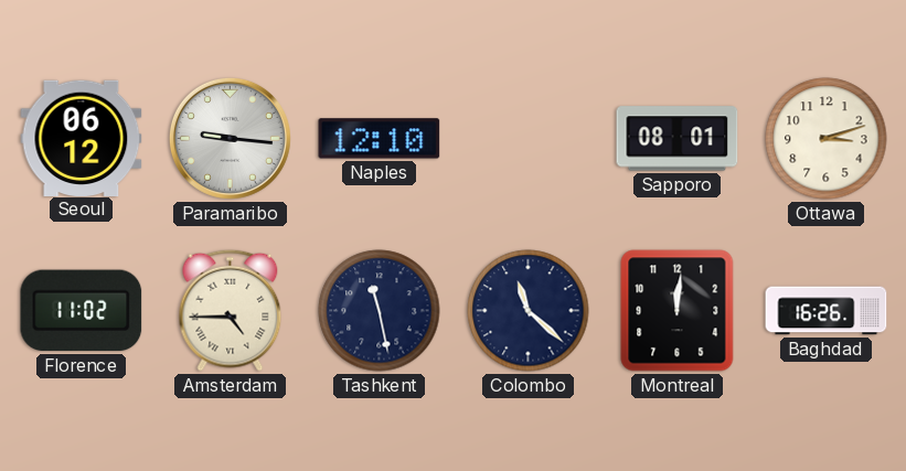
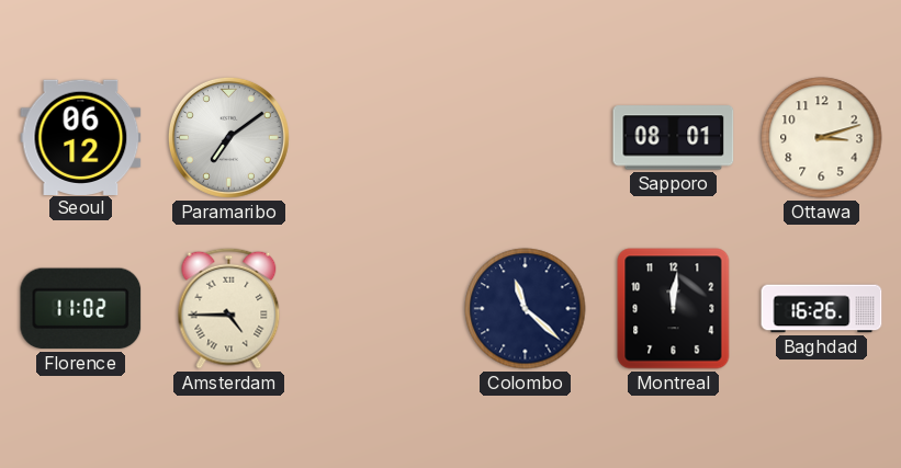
Paramaribo: 9:16 -> 7:09 (228, 137)
Naples: 12:10 -> none (380, 139)
Tashkent: 11:28 -> none (380, 311)
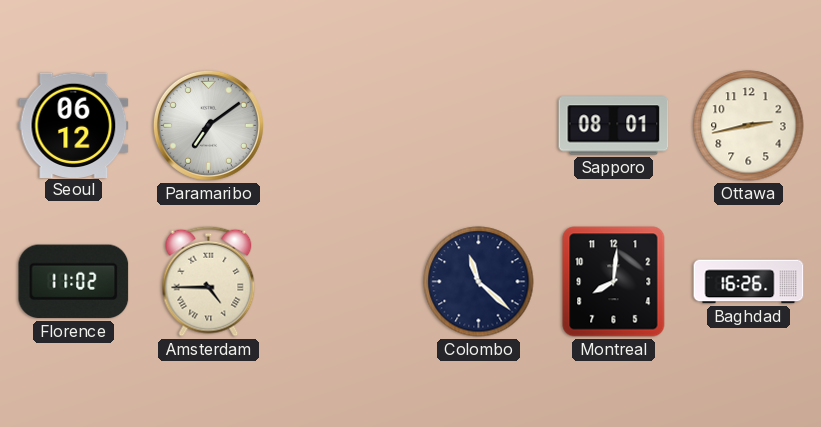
Ottawa: 3:12 -> 2:43 (749, 126)
Montreal: 12:01 -> 8:01 (614, 282)
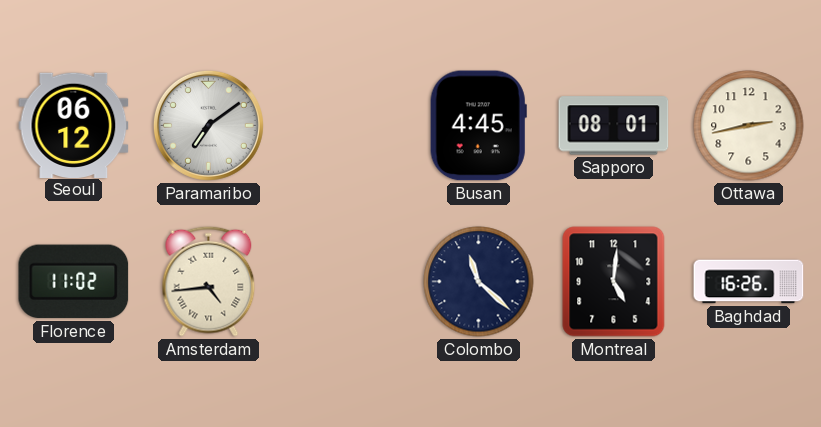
Busan: none -> 4:45 (478, 126)
Amsterdam: 4:45 -> 4:44 (209, 281)
Montreal: 8:01 -> 5:01 (614, 282)
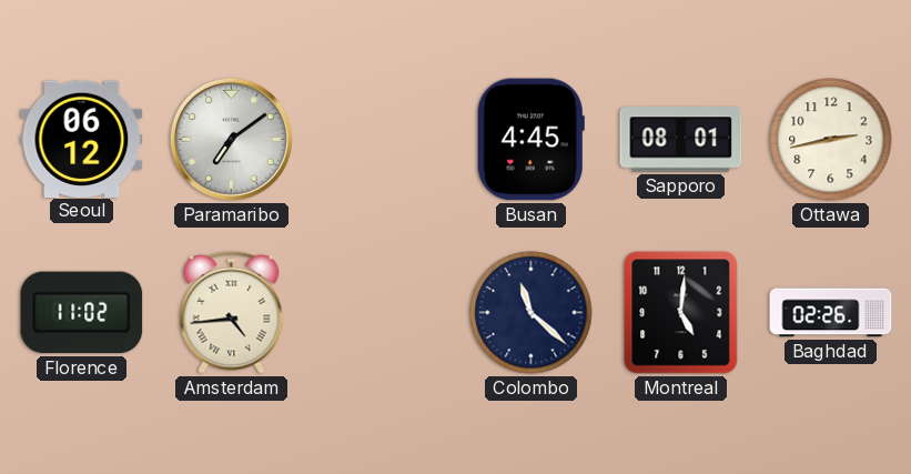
Baghdad: 16:26 -> 02:26 (831, 313)
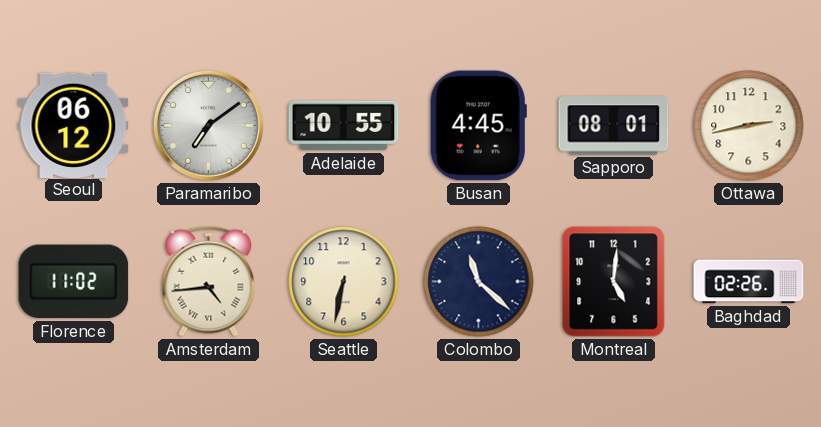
Adelaide: none -> 10:55 (344, 126)
Seattle: none -> 6:32 (344, 282)
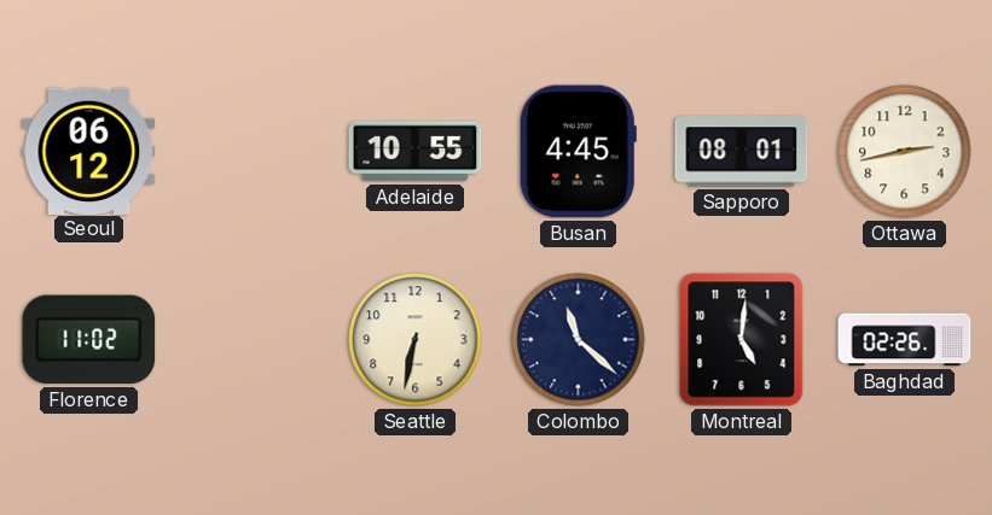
Paramaribo: 7:09 -> none (208, 125)
Amsterdam: 4:44 -> none (209, 281)
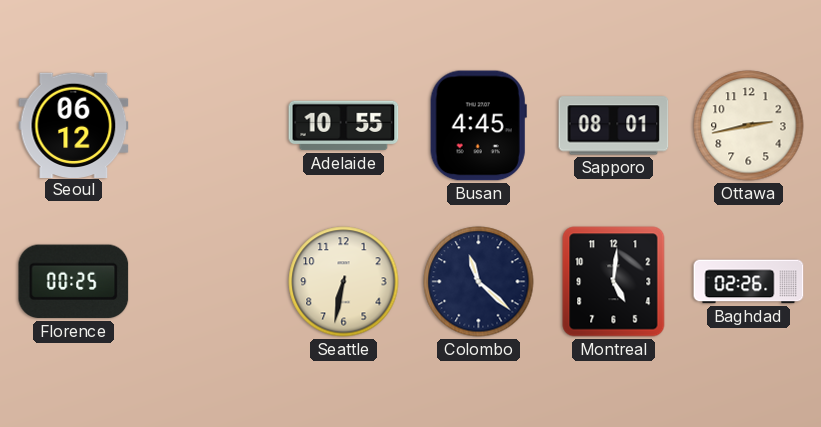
Florence: 11:02 -> 00:25 (74, 282)
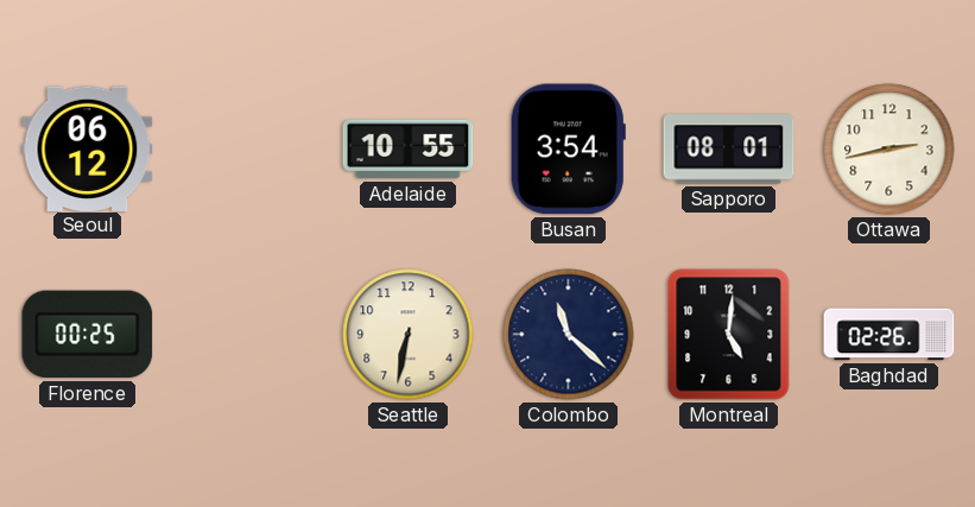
Busan: 4:45 -> 3:54 (568, 150)
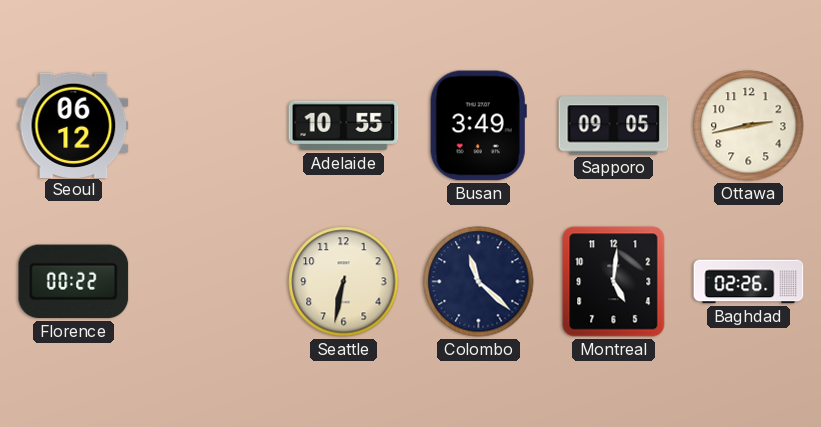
Busan: 3:54 -> 3:49 (478, 126)
Sapporo: 08:01 -> 09:05 (614, 126)
Florence: 00:25 -> 00:22 (74, 282)
